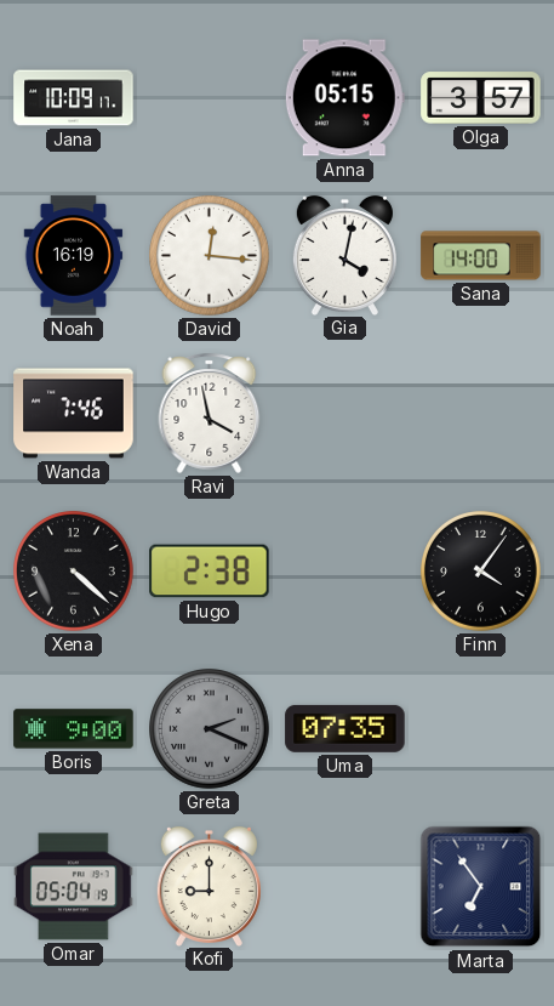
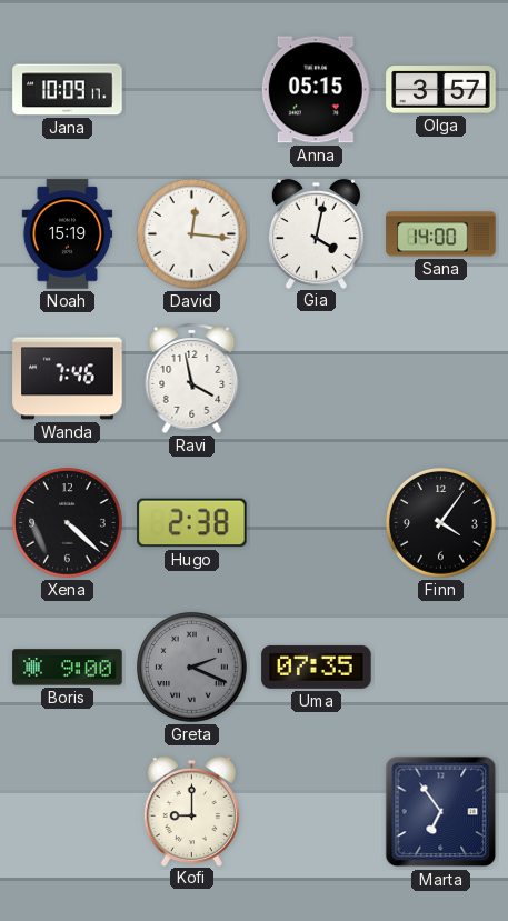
Noah: 16:19 -> 15:19 (68, 234)
Omar: 05:04 -> none (74, 887)
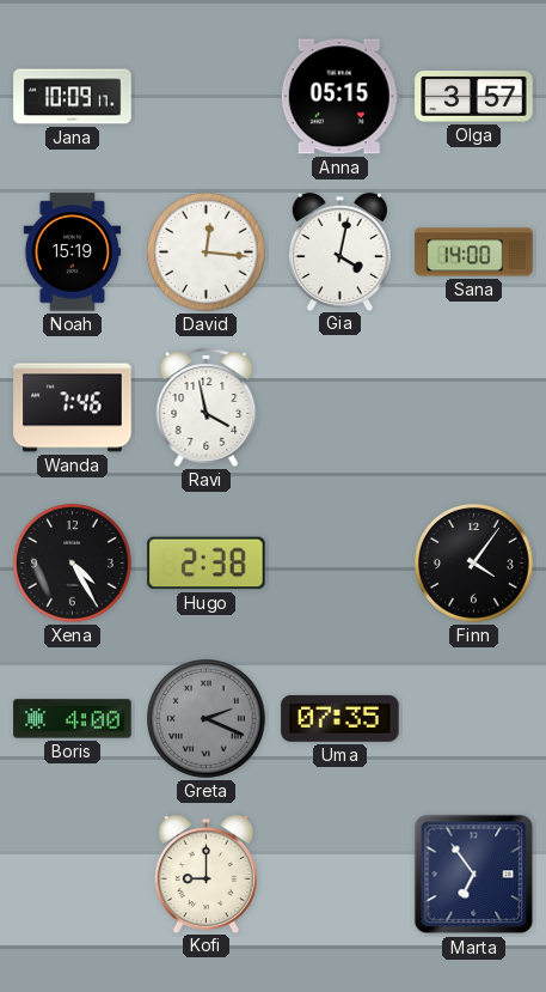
Xena: 4:22 -> 4:25 (73, 564)
Boris: 9:00 -> 4:00 (73, 719)
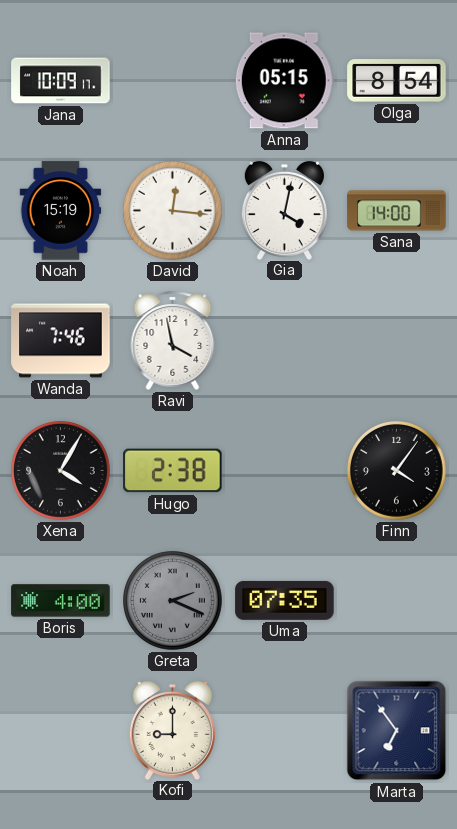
Olga: 3:57 -> 8:54 (397, 81)
Xena: 4:25 -> 4:05 (61, 471)
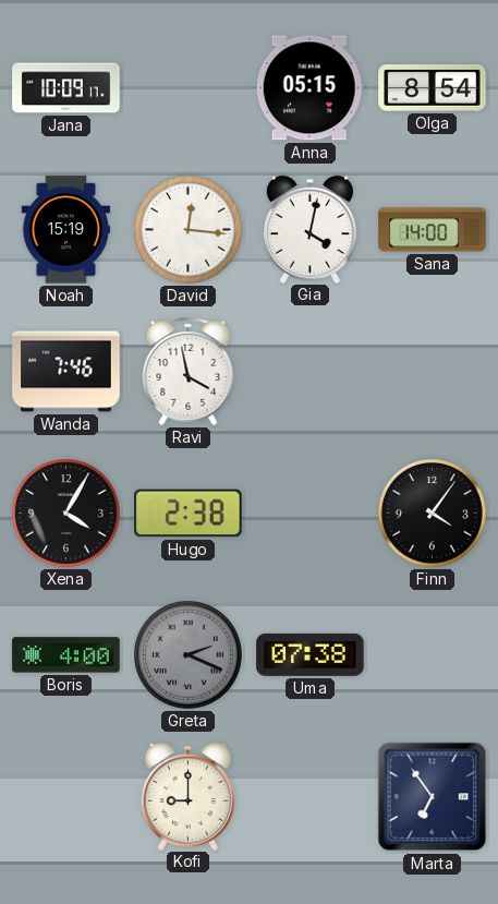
Uma: 07:35 -> 07:38 (311, 654)
